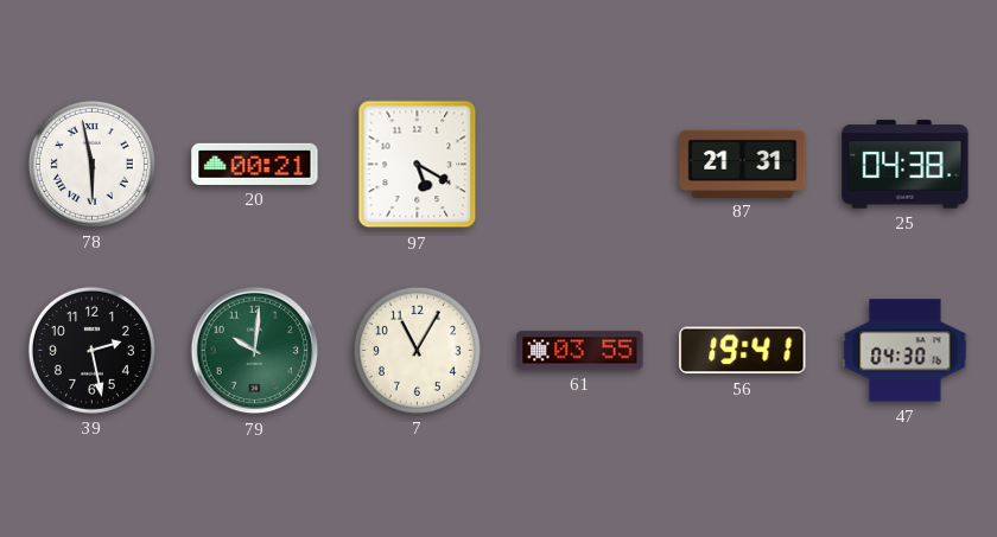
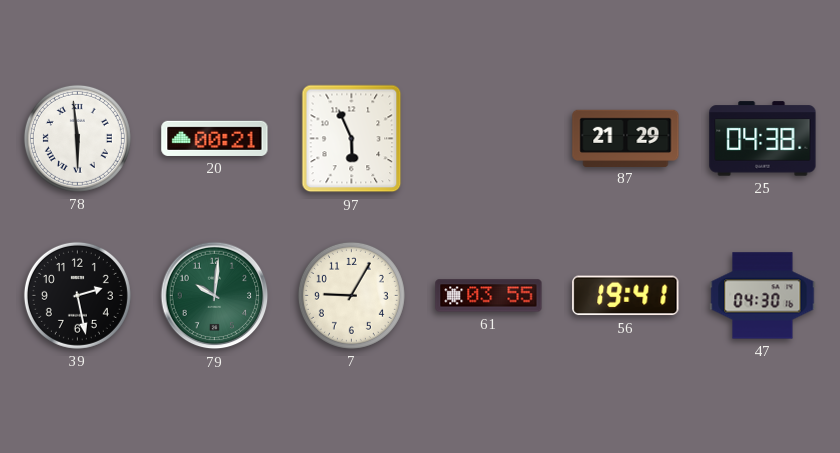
78: 5:58 -> 5:59 (77, 138)
97: 5:20 -> 5:56 (352, 139)
87: 21:31 -> 21:29 (626, 138)
7: 11:05 -> 9:05 (351, 295)
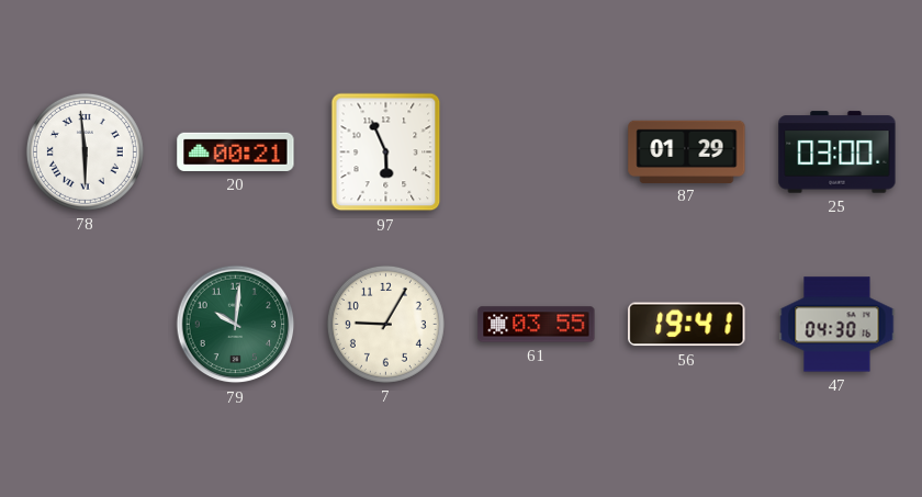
87: 21:29 -> 01:29 (687, 151)
25: 04:38 -> 03:00 (837, 153)
39: 2:28 -> none (77, 295)
